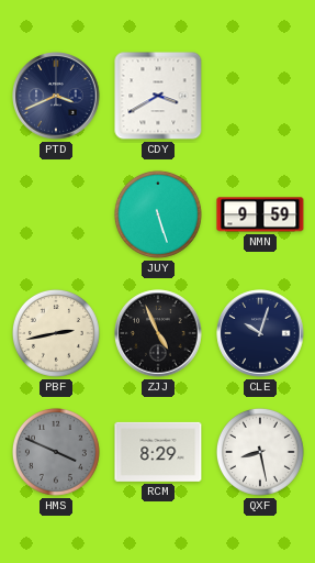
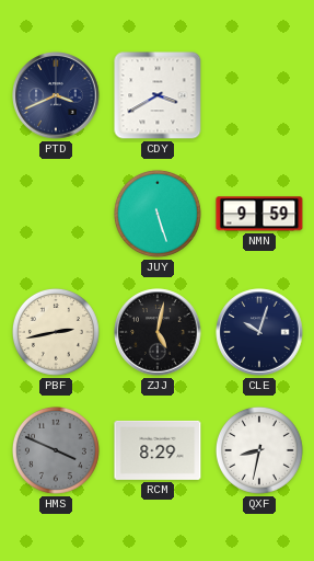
ZJJ: 4:56 -> 5:02 (158, 332)
QXF: 8:28 -> 8:32 (259, 450)
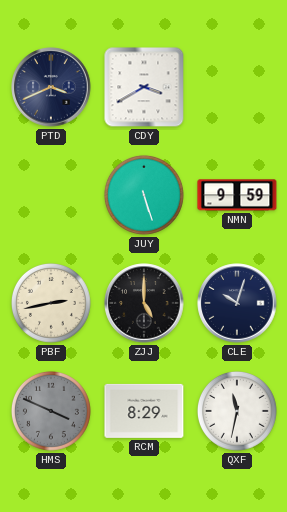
ZJJ: 5:02 -> 5:00 (144, 303)
QXF: 8:32 -> 11:32 (237, 411)
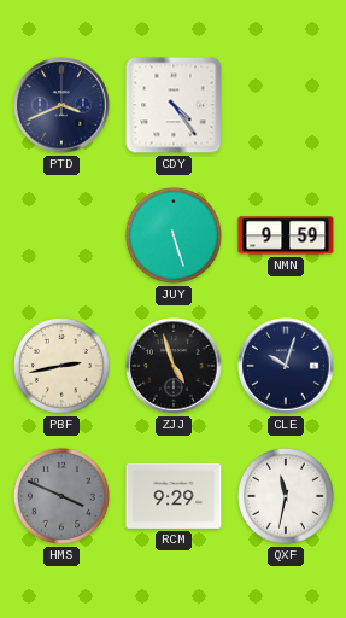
CDY: 3:40 -> 4:24 (174, 105)
ZJJ: 5:00 -> 4:57 (174, 366)
RCM: 8:29 -> 9:29 (174, 496)
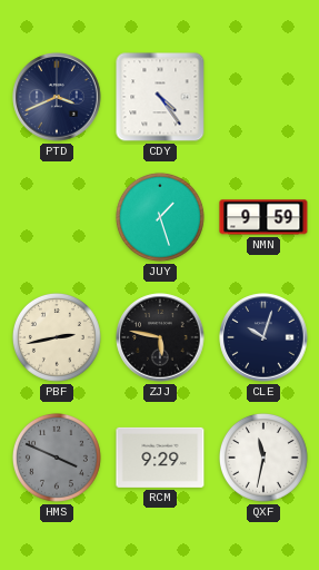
JUY: 5:27 -> 1:27 (160, 217)
ZJJ: 4:57 -> 5:47 (160, 337)
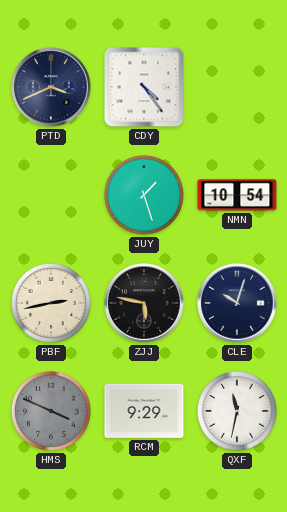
NMN: 9:59 -> 10:54 (237, 195)
